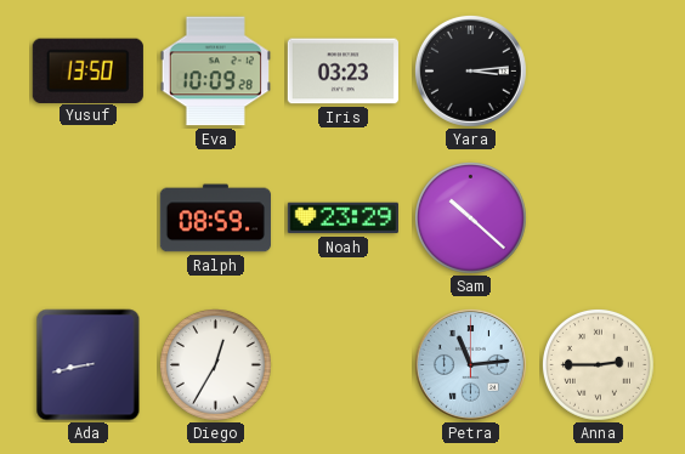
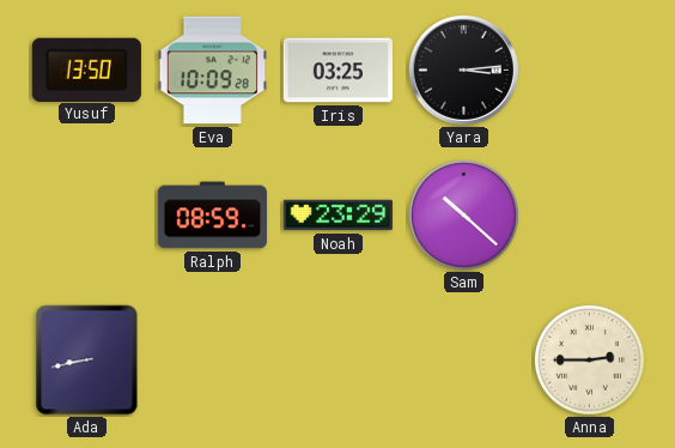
Iris: 03:23 -> 03:25 (337, 71)
Diego: 12:35 -> none (215, 364)
Petra: 11:14 -> none (470, 364)
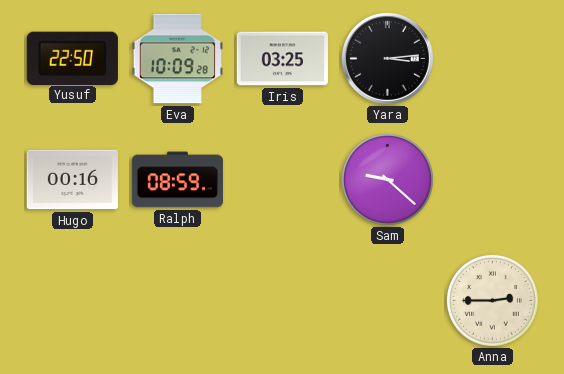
Yusuf: 13:50 -> 22:50 (72, 58)
Hugo: none -> 00:16 (72, 180)
Noah: 23:29 -> none (337, 216)
Sam: 10:22 -> 9:22 (387, 179)
Ada: 8:43 -> none (87, 361)
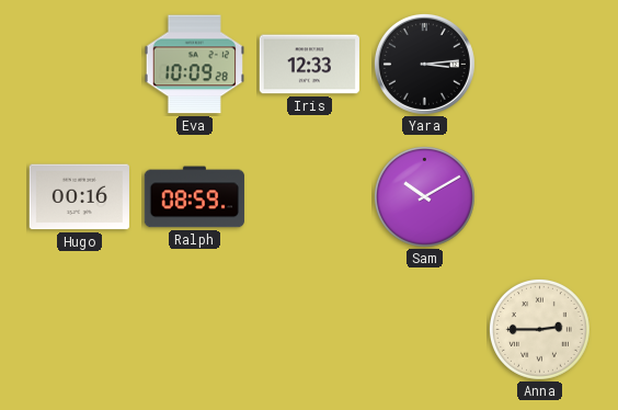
Yusuf: 22:50 -> none (72, 58)
Iris: 03:25 -> 12:33 (309, 65)
Sam: 9:22 -> 10:10 (424, 196)
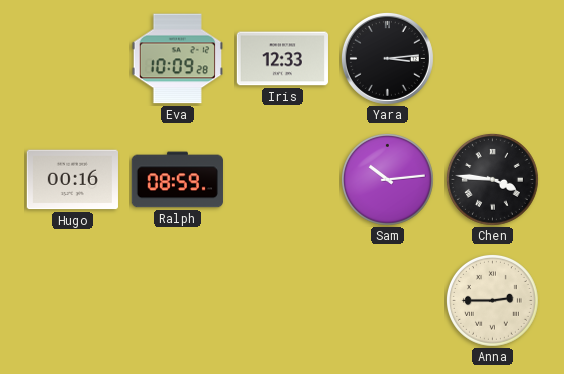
Sam: 10:10 -> 10:14 (387, 179)
Chen: none -> 3:46 (492, 179)
